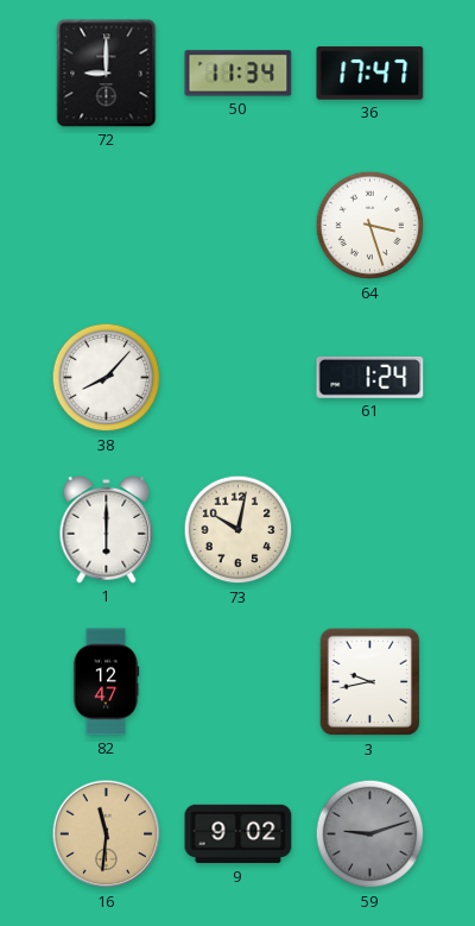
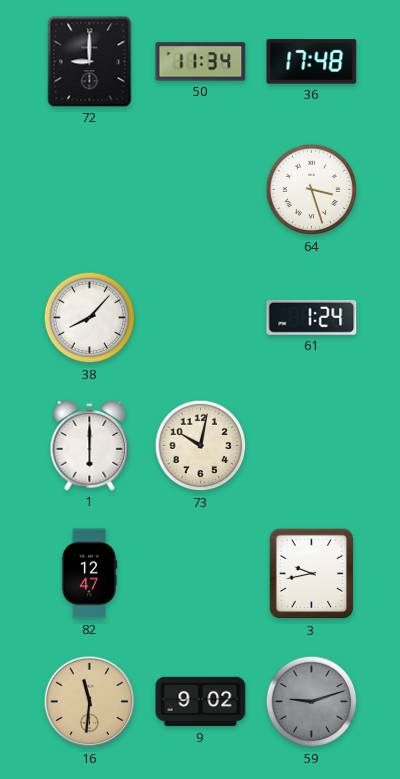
36: 17:47 -> 17:48 (312, 62)
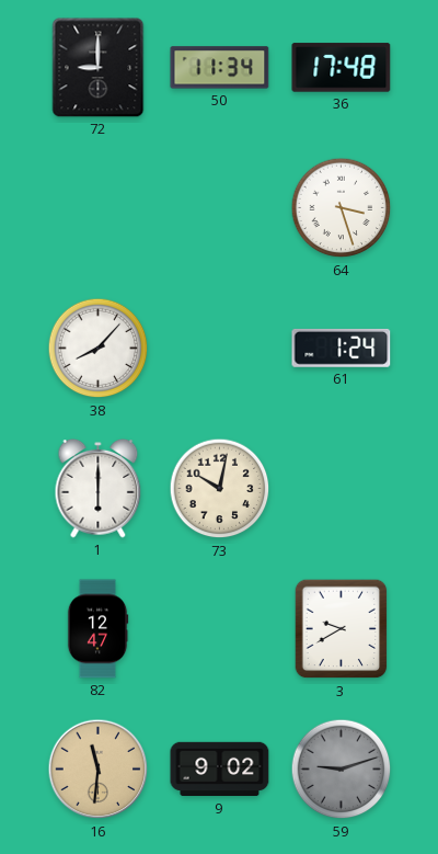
3: 9:43 -> 9:40 (342, 629)
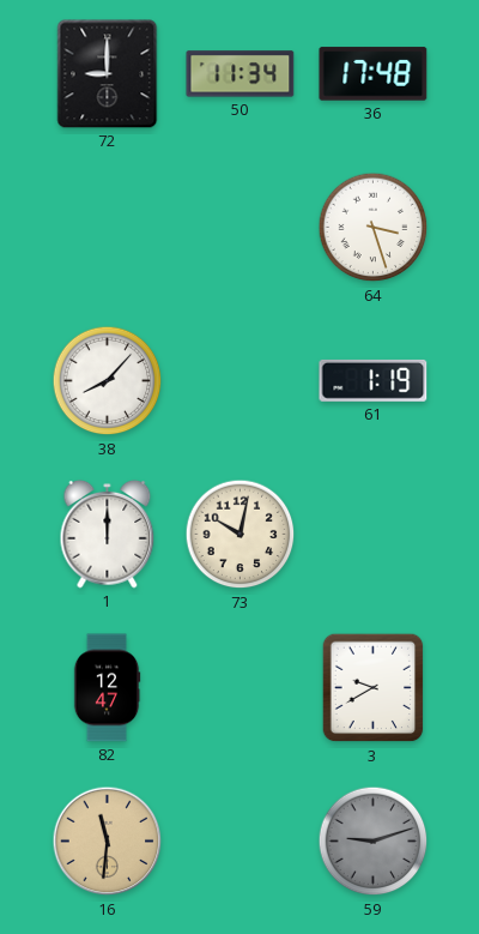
61: 1:24 -> 1:19 (374, 380)
1: 6:00 -> 12:00 (108, 535)
9: 9:02 -> none (220, 770)
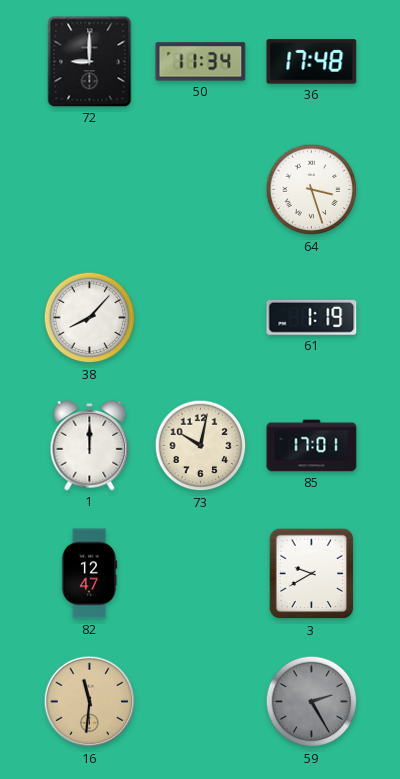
85: none -> 17:01 (312, 446)
59: 9:12 -> 2:25 (312, 702)
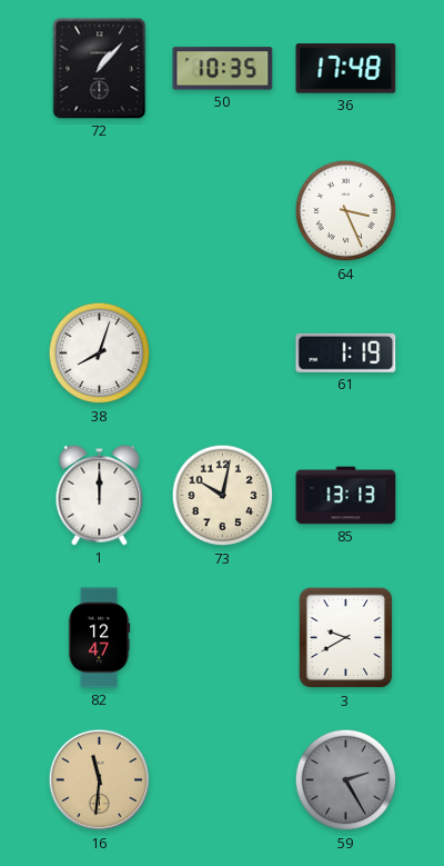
72: 9:00 -> 1:07 (100, 69)
50: 11:34 -> 10:35 (223, 69)
64: 3:27 -> 3:26 (346, 211)
38: 8:07 -> 8:03 (100, 354)
85: 17:01 -> 13:13 (346, 496)
